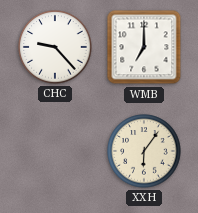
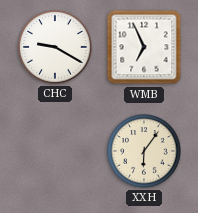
CHC: 9:23 -> 9:20 (55, 47)
WMB: 7:00 -> 6:56 (144, 47)
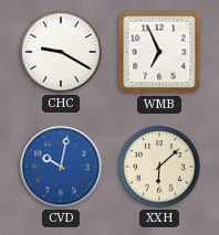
CVD: none -> 10:02 (61, 167)
XXH: 6:06 -> 6:08 (159, 167)
